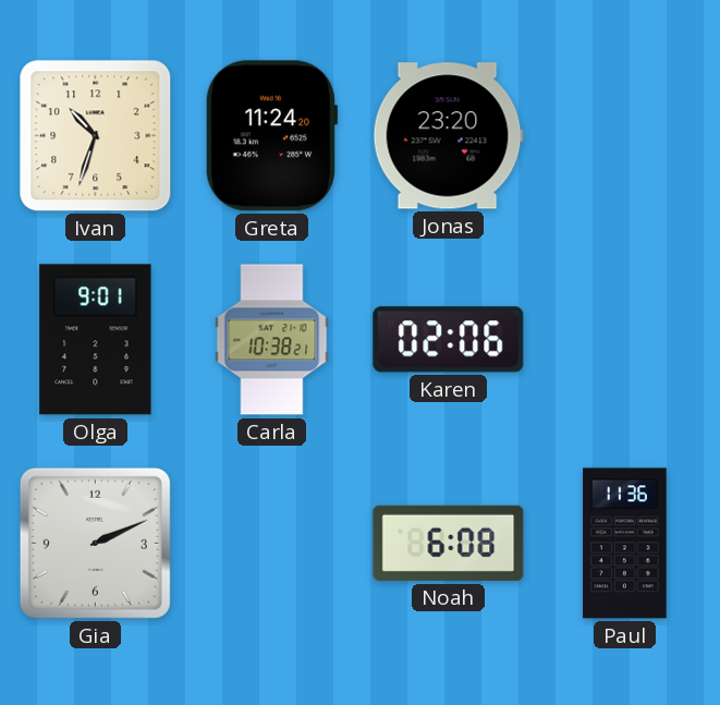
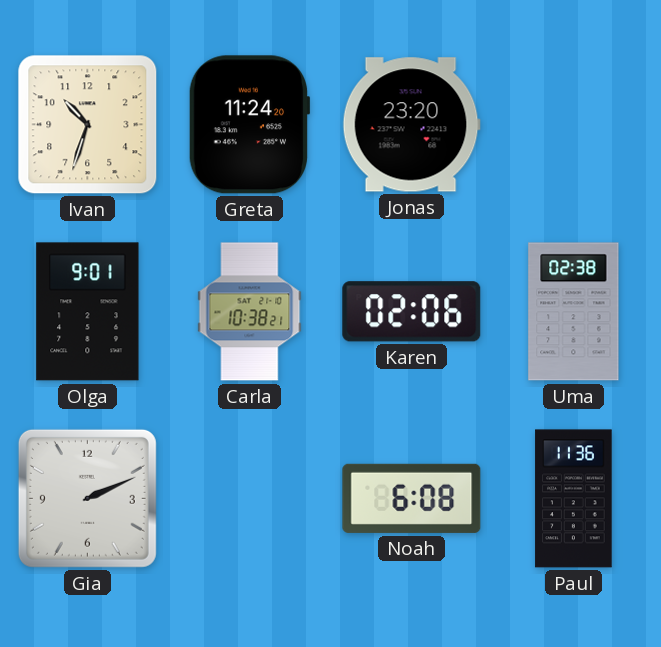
Uma: none -> 02:38 (574, 312)
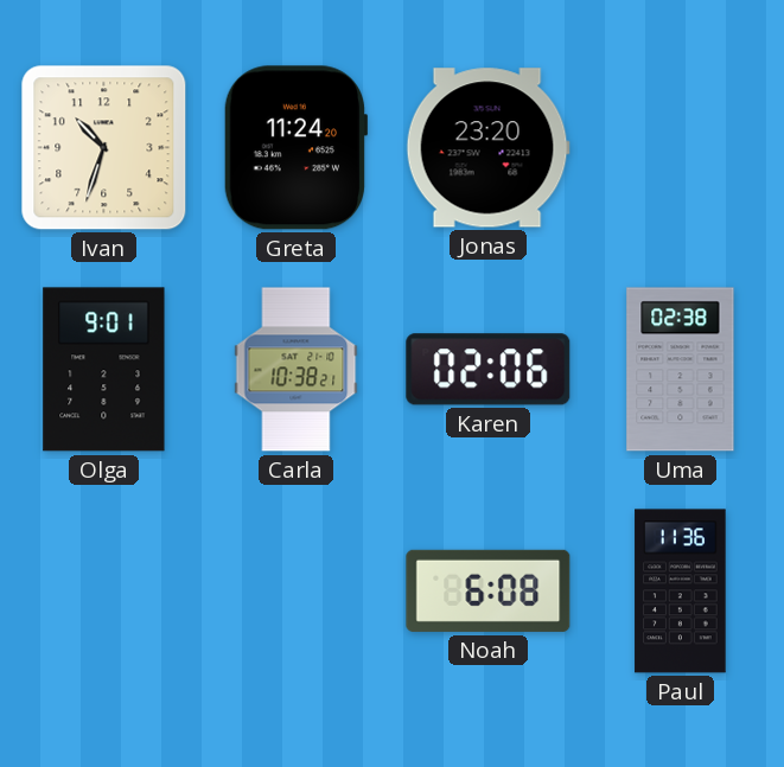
Gia: 2:11 -> none (87, 498)
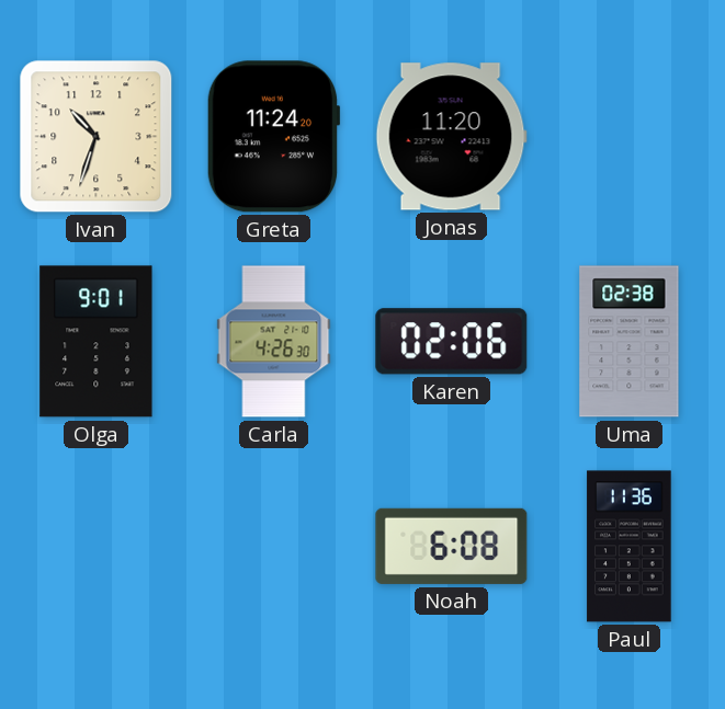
Jonas: 23:20 -> 11:20 (451, 137)
Carla: 10:38 -> 4:26 (274, 342)
